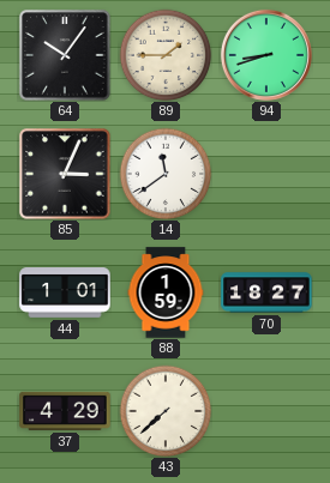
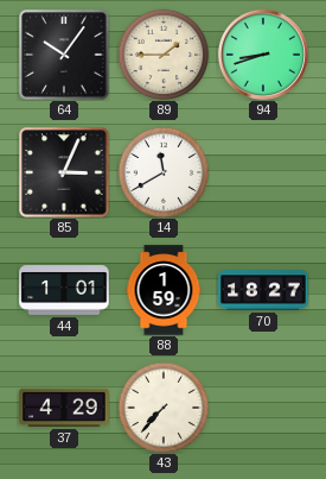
14: 11:39 -> 11:40 (164, 172)
43: 7:38 -> 7:37 (164, 408)
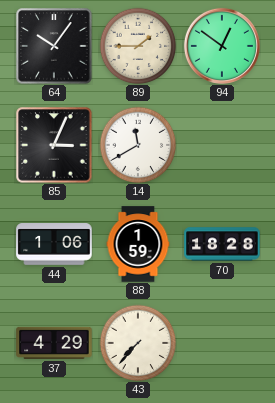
94: 8:42 -> 12:51 (222, 46)
44: 1:01 -> 1:06 (54, 245)
70: 18:27 -> 18:28 (222, 244)
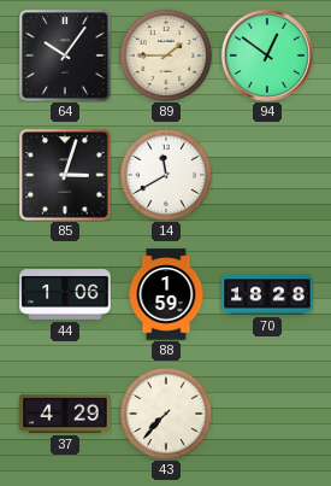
85: 3:04 -> 3:03 (65, 175)
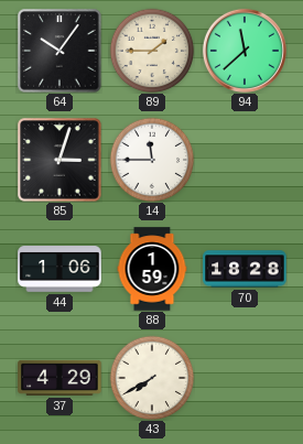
94: 12:51 -> 11:38 (245, 51)
14: 11:40 -> 11:45 (152, 160)
43: 7:37 -> 7:40 (152, 378)
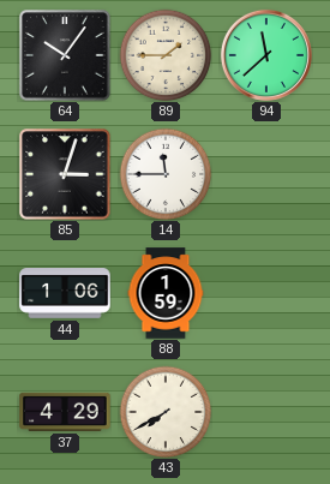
70: 18:28 -> none (245, 269)
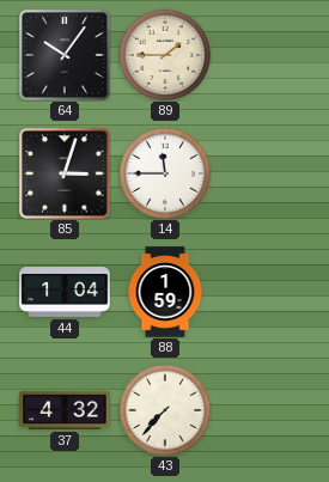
94: 11:38 -> none (266, 55)
44: 1:06 -> 1:04 (65, 293)
37: 4:29 -> 4:32 (65, 410)
43: 7:40 -> 7:37 (165, 410)
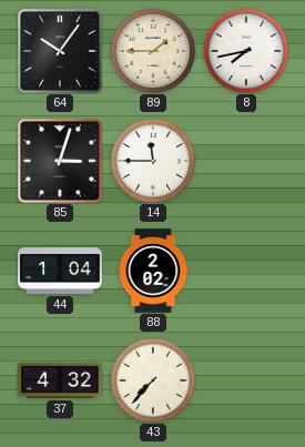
8: none -> 7:43 (246, 51)
88: 1:59 -> 2:02 (153, 271)
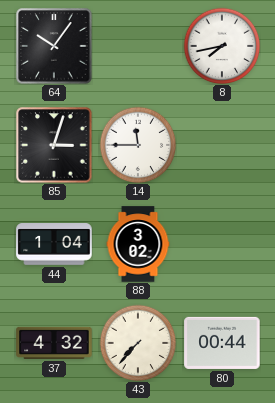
89: 1:45 -> none (153, 51)
88: 2:02 -> 3:02 (138, 244)
80: none -> 00:44 (222, 343)
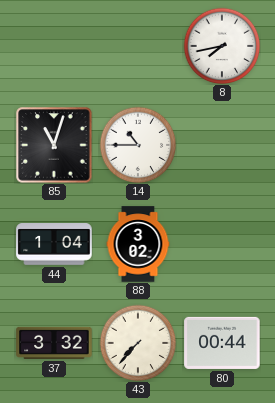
64: 10:06 -> none (54, 46)
85: 3:03 -> 11:03 (54, 145)
14: 11:45 -> 10:45 (138, 145)
37: 4:32 -> 3:32 (54, 343)
